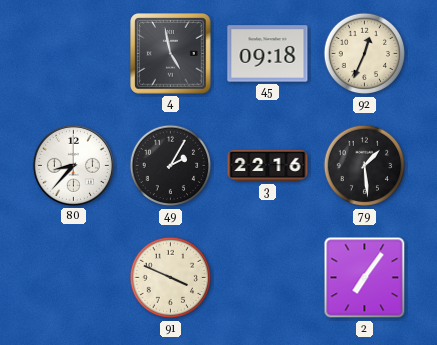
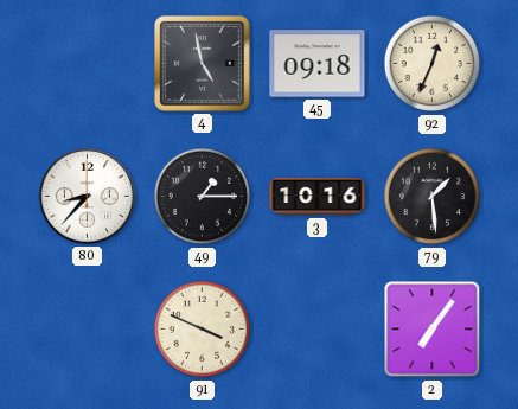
49: 2:05 -> 1:15 (203, 197)
3: 22:16 -> 10:16 (318, 197)
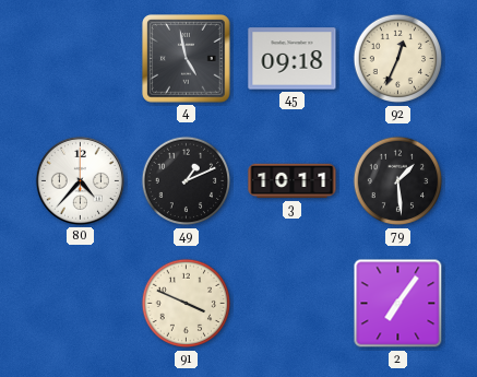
80: 8:37 -> 4:37 (80, 180)
49: 1:15 -> 1:11 (187, 181)
3: 10:16 -> 10:11 (293, 181)
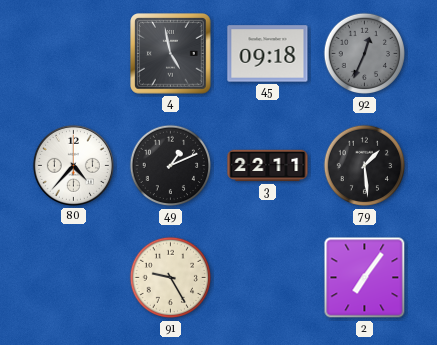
92 dial: cream -> grey (365, 54)
3: 10:11 -> 22:11 (268, 166)
91: 3:49 -> 9:25 (171, 278)
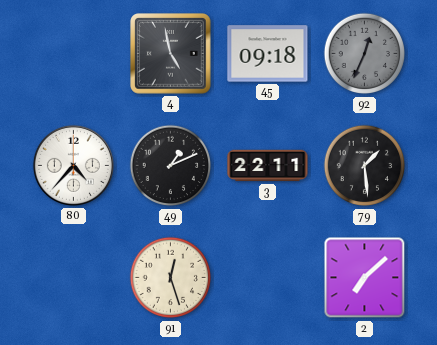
91: 9:25 -> 12:27 (171, 278)
2: 7:06 -> 7:08 (365, 278)
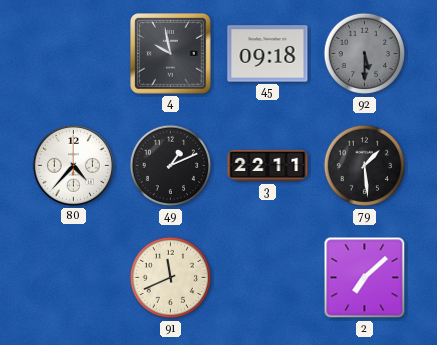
4: 4:58 -> 9:58 (171, 54)
92: 12:34 -> 5:30 (365, 54)
91: 12:27 -> 11:41 (171, 278)
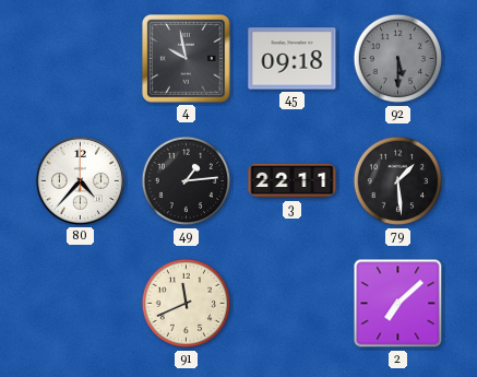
49: 1:11 -> 1:14 (187, 181)
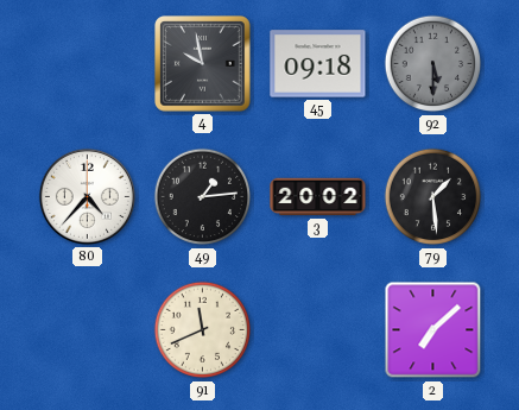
3: 22:11 -> 20:02 (318, 197)
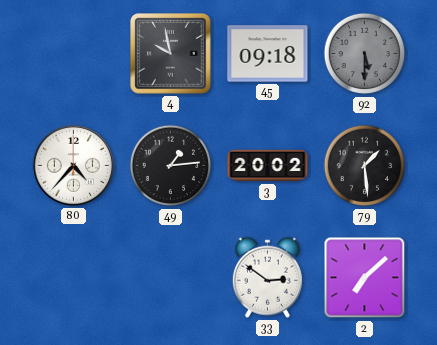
91: 11:41 -> none (203, 330)
33: none -> 2:51 (267, 277)
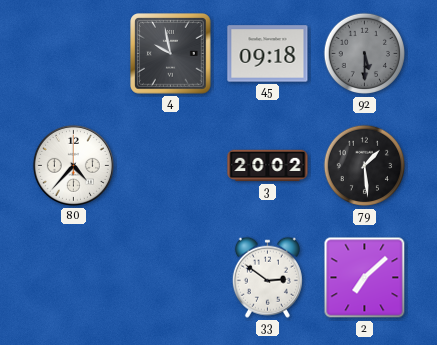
49: 1:14 -> none (171, 166)
